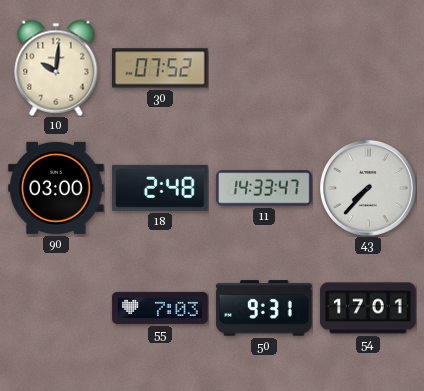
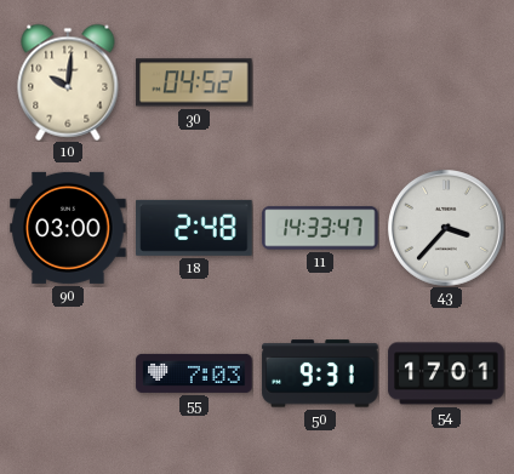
30: 07:52 -> 04:52 (194, 82)
43: 7:37 -> 3:37 (447, 229)
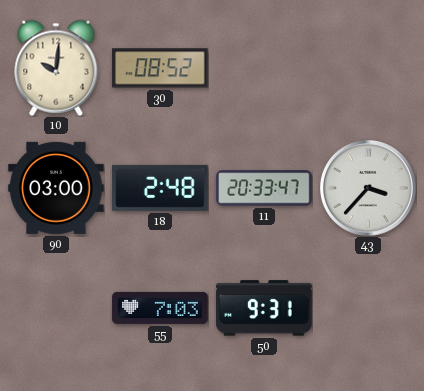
30: 04:52 -> 08:52 (160, 68)
11: 14:33 -> 20:33 (264, 188)
54: 17:01 -> none (446, 373)
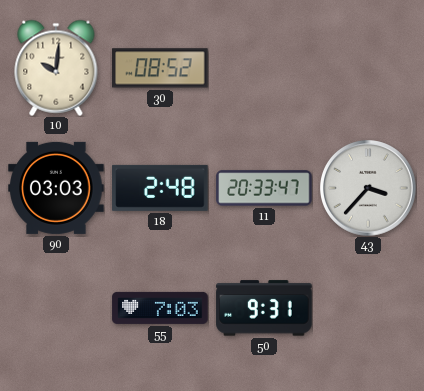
90: 03:00 -> 03:03 (56, 188)
